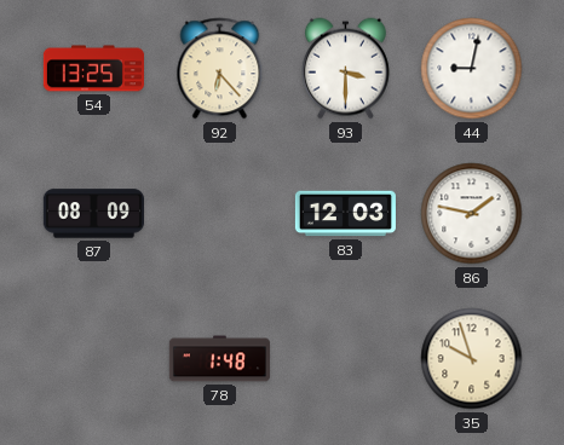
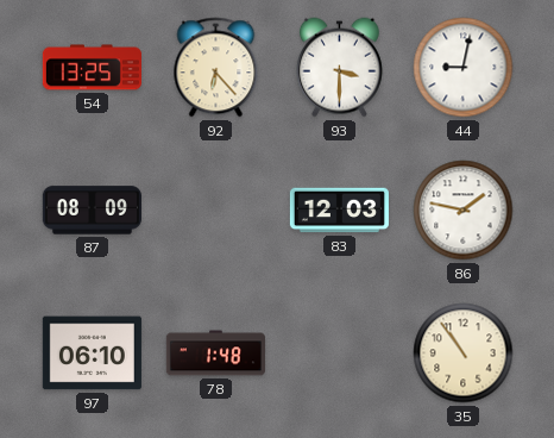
97: none -> 06:10 (92, 353)
35: 9:57 -> 10:54 (464, 353)
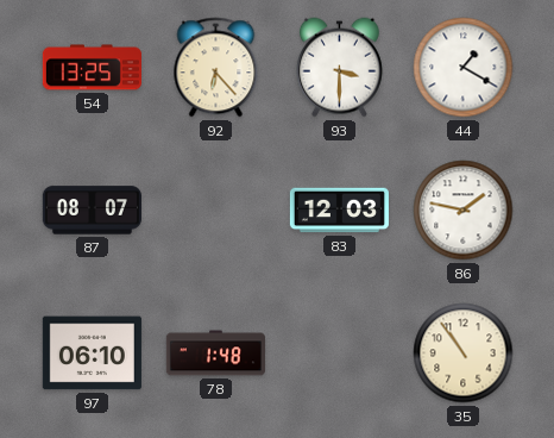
44: 9:02 -> 1:20 (464, 68)
87: 08:09 -> 08:07 (92, 211)
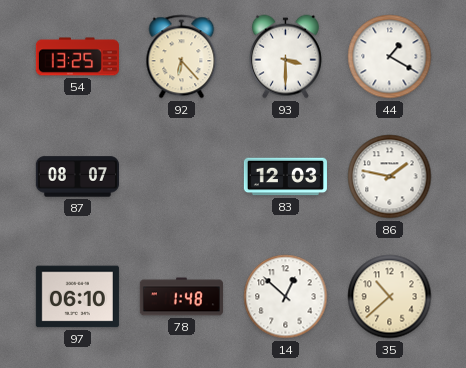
14: none -> 12:52 (286, 297)
35: 10:54 -> 10:38 (390, 297)
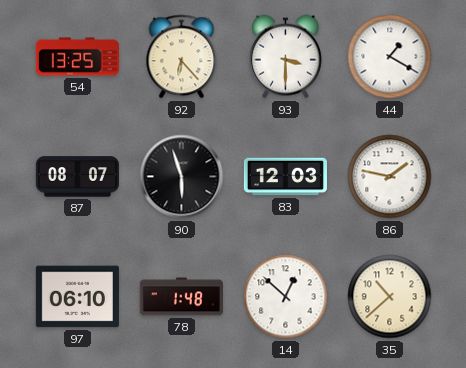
90: none -> 5:57 (182, 177)
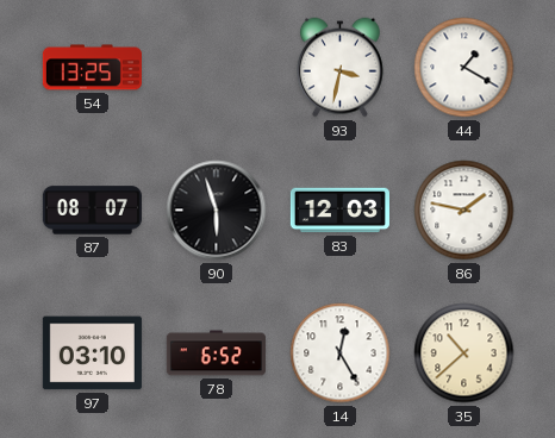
92: 6:23 -> none (182, 57)
93: 3:30 -> 3:32 (339, 68)
97: 06:10 -> 03:10 (92, 353)
78: 1:48 -> 6:52 (216, 353)
14: 12:52 -> 12:25 (341, 353)
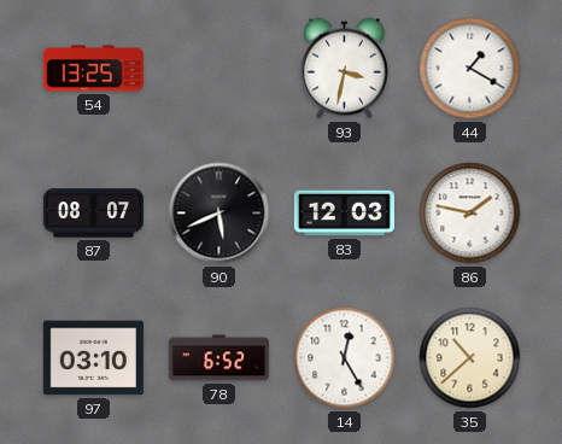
90: 5:57 -> 5:41 (219, 214)
